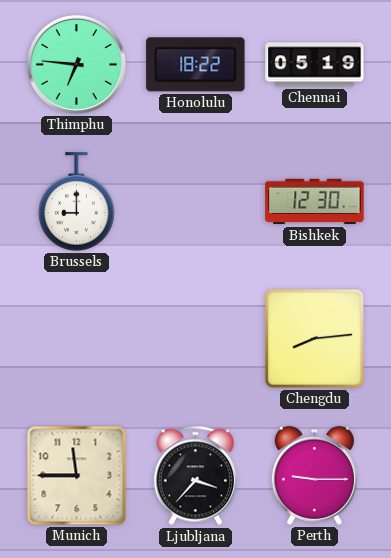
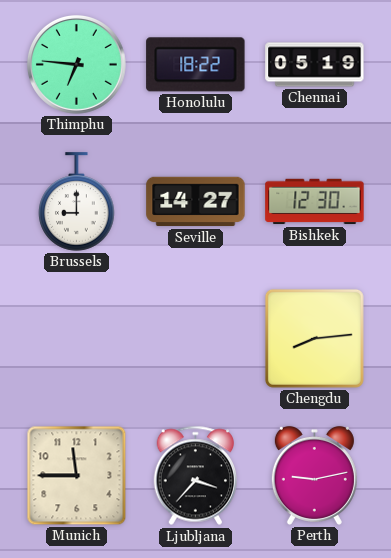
Seville: none -> 14:27 (196, 202)
Perth: 9:15 -> 9:13 (314, 475)
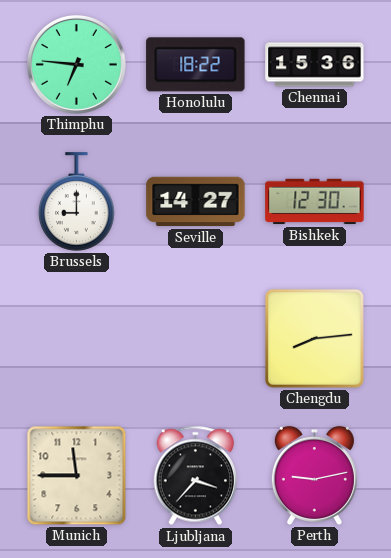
Chennai: 05:19 -> 15:36 (315, 65)
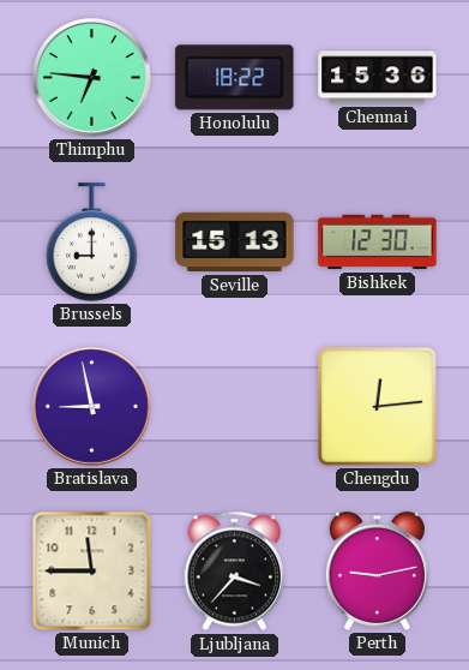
Seville: 14:27 -> 15:13 (235, 243)
Bratislava: none -> 8:58 (91, 406)
Chengdu: 8:14 -> 12:14 (377, 406)
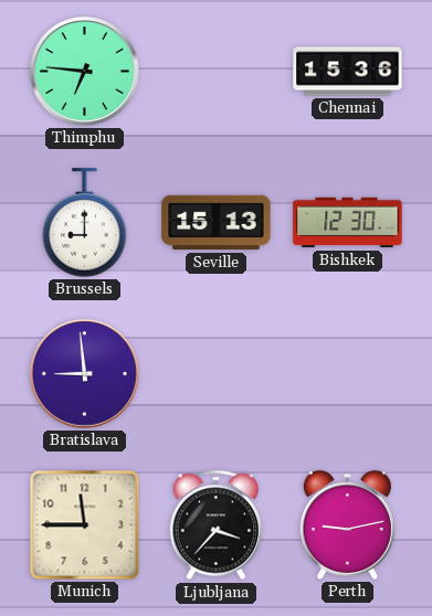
Honolulu: 18:22 -> none (235, 78)
Bratislava: 8:58 -> 8:59 (84, 373)
Chengdu: 12:14 -> none (377, 406)
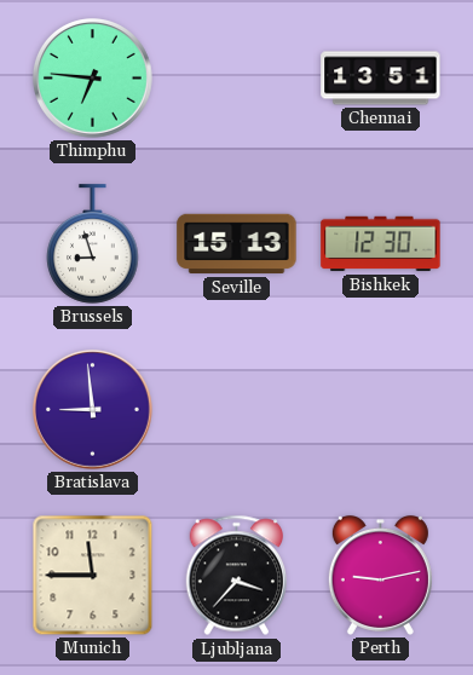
Chennai: 15:36 -> 13:51 (381, 79)
Brussels: 9:00 -> 8:57 (93, 244)
